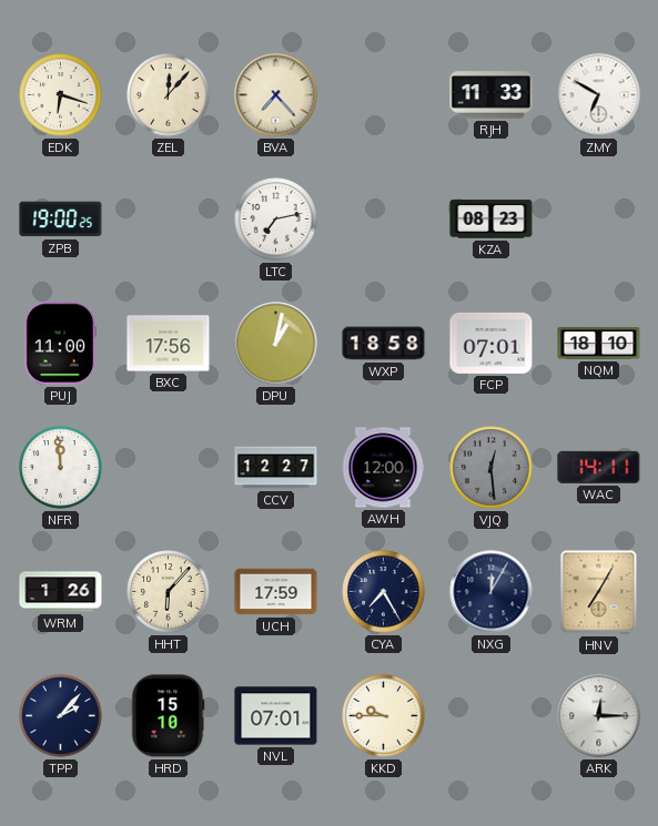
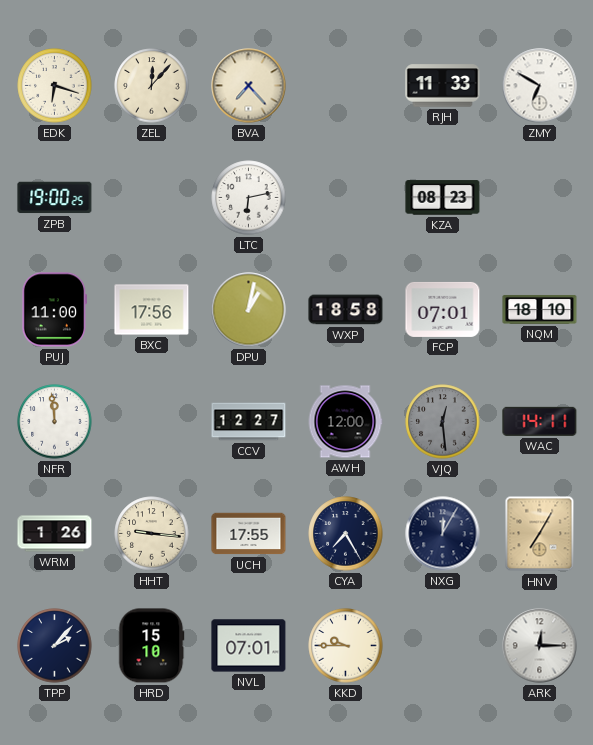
LTC: 7:13 -> 6:13 (249, 198)
HHT: 6:07 -> 9:16 (152, 534)
UCH: 17:59 -> 17:55 (249, 534)
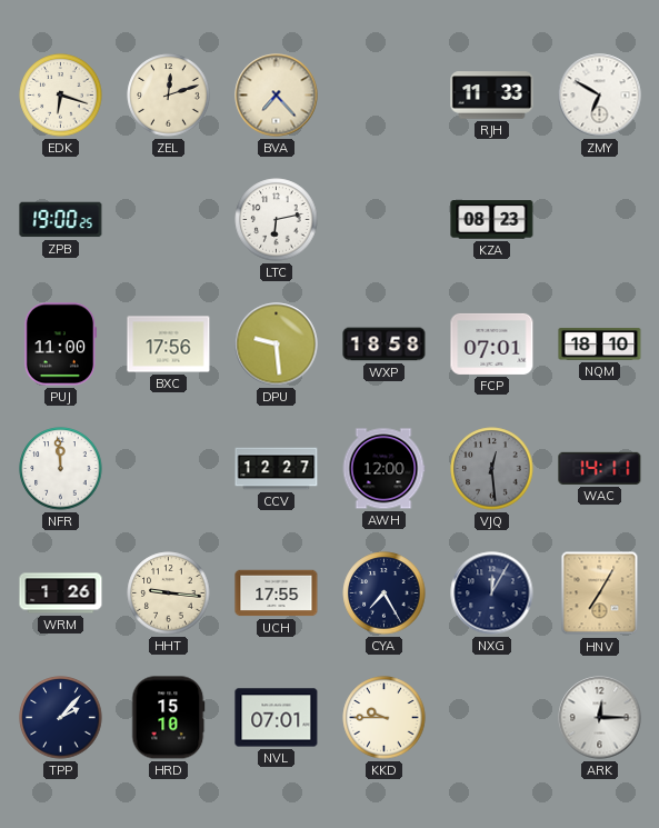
ZEL: 12:07 -> 12:12 (169, 96)
DPU: 1:02 -> 9:29 (277, 345)
